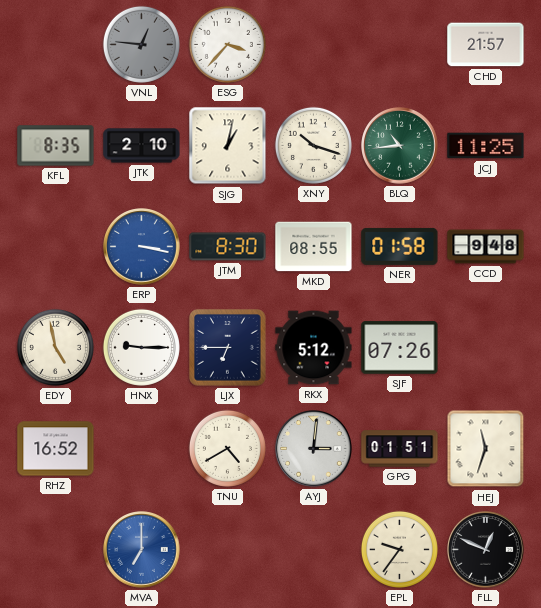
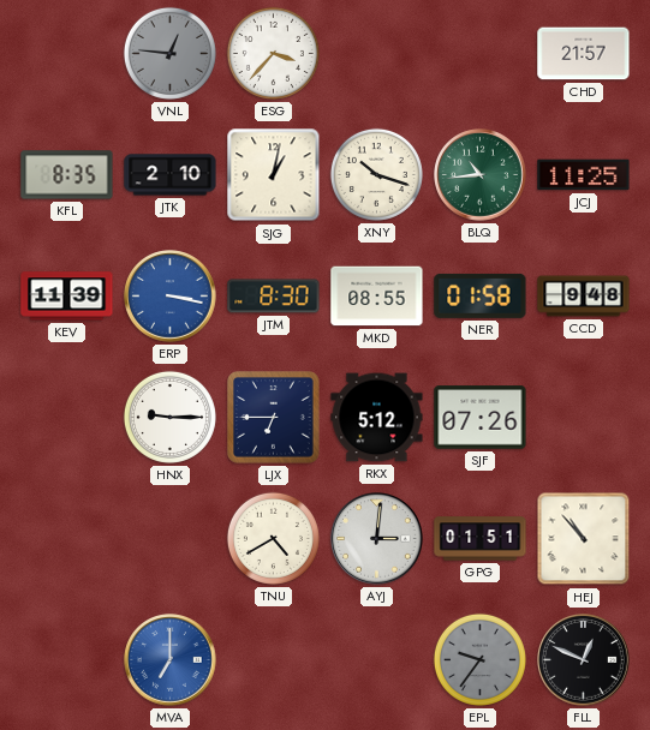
KEV: none -> 11:39 (67, 297)
EDY: 4:58 -> none (55, 347)
RHZ: 16:52 -> none (56, 449)
HEJ: 11:33 -> 10:53 (584, 539)
EPL dial: cream -> grey (479, 659)
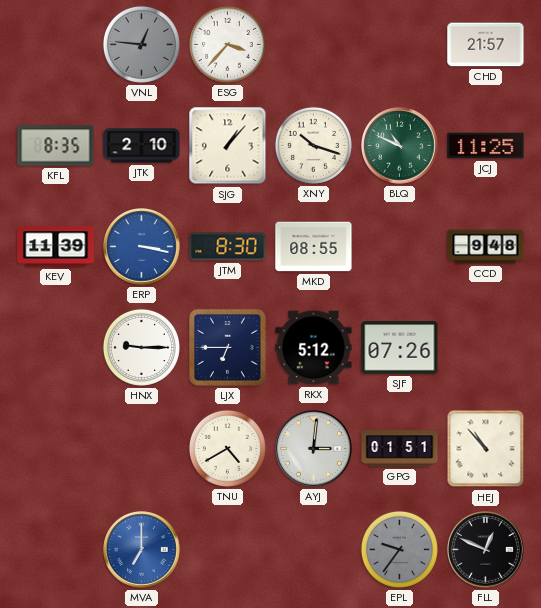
SJG: 1:02 -> 1:07 (228, 146)
BLQ: 10:44 -> 10:49 (400, 146)
NER: 01:58 -> none (481, 295)
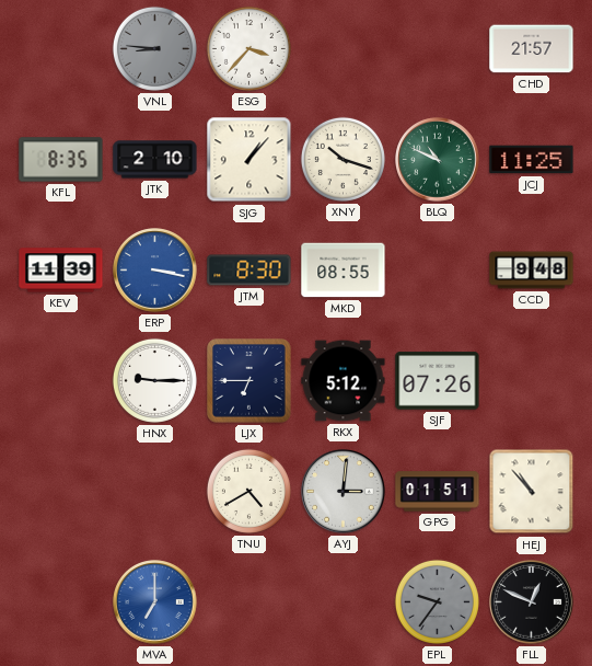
VNL: 12:46 -> 8:46 (154, 48)
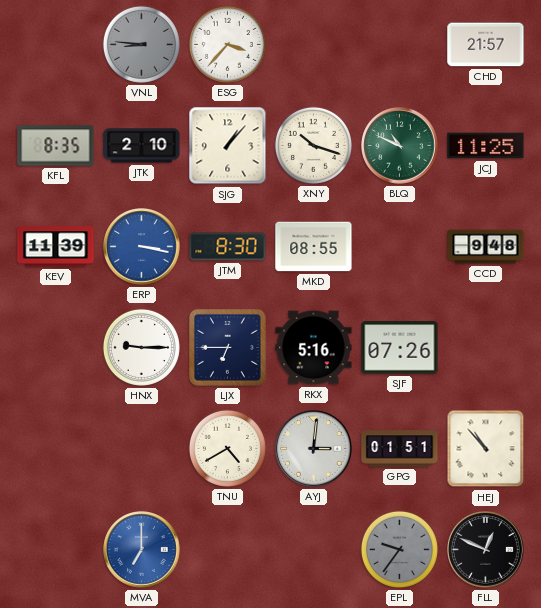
RKX: 5:12 -> 5:16 (314, 348)
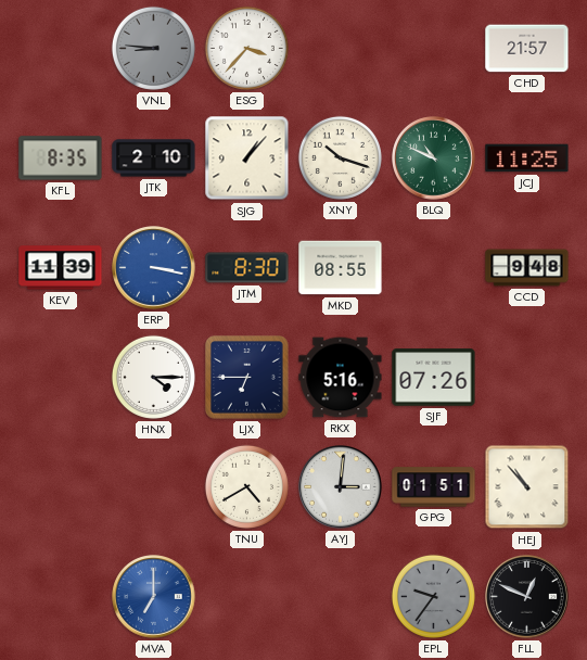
HNX: 9:15 -> 4:15 (153, 377)
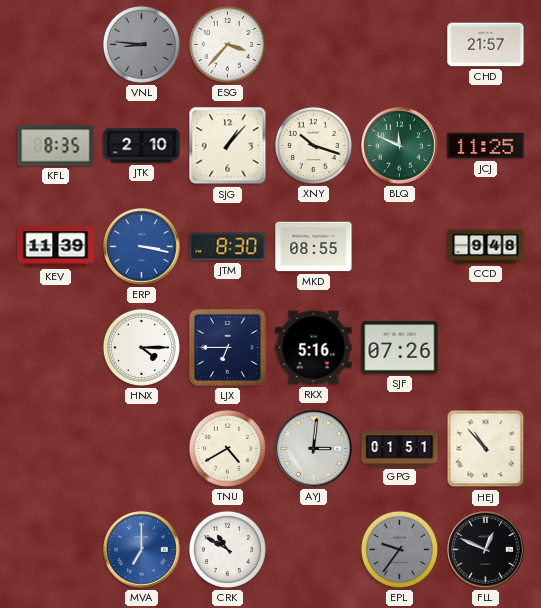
BLQ: 10:49 -> 11:49 (400, 146)
CRK: none -> 10:50 (227, 549)
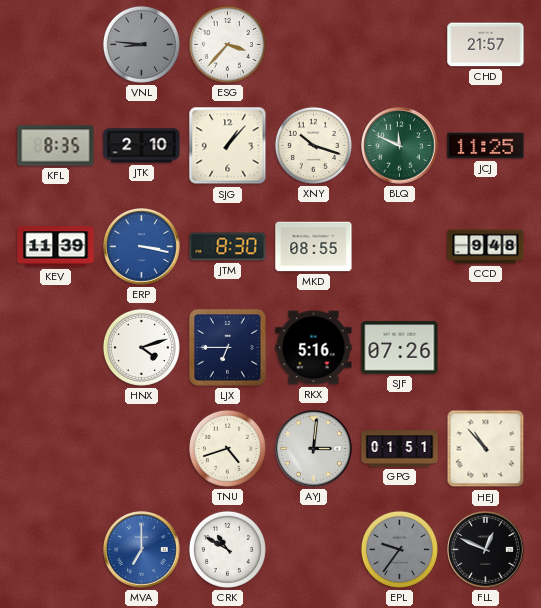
HNX: 4:15 -> 4:12 (141, 347)
TNU: 4:40 -> 4:42 (227, 448)
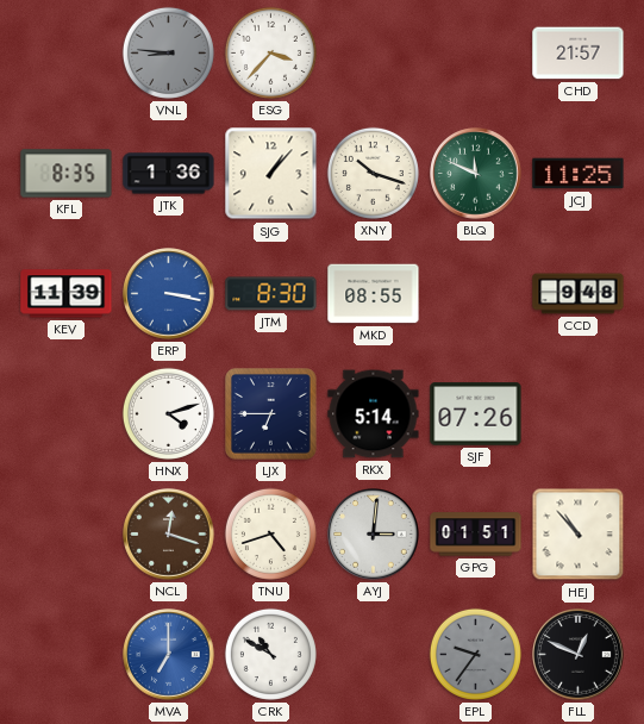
JTK: 2:10 -> 1:36 (169, 174)
RKX: 5:16 -> 5:14 (374, 414)
NCL: none -> 12:18 (169, 535)
